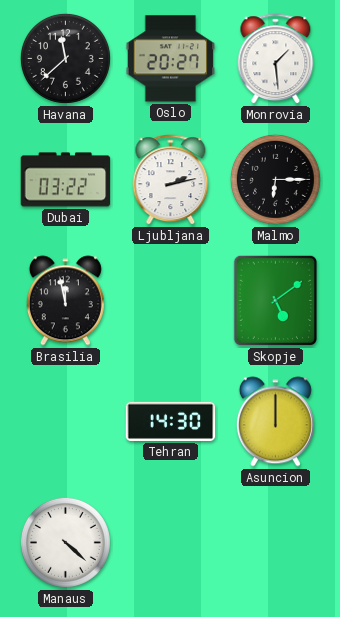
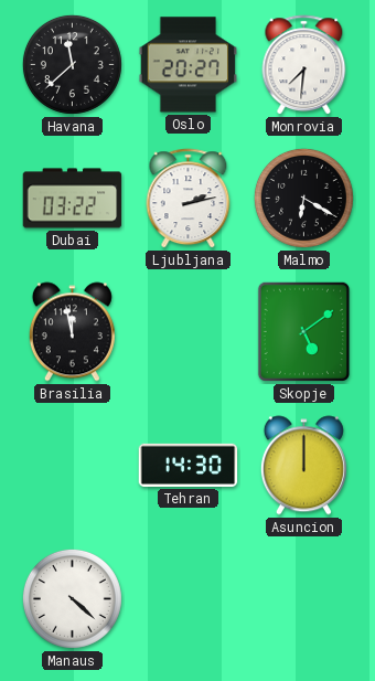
Monrovia: 1:29 -> 7:31 (304, 65)
Malmo: 6:15 -> 6:20 (303, 198)
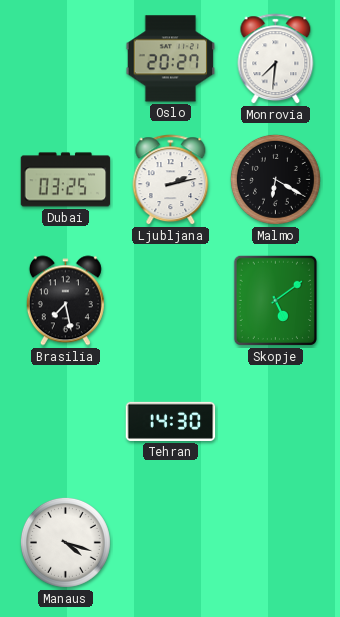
Havana: 11:38 -> none (72, 64)
Dubai: 03:22 -> 03:25 (66, 180)
Brasilia: 11:58 -> 7:28 (65, 301)
Asuncion: 12:00 -> none (303, 466)
Manaus: 4:22 -> 4:18 (65, 542)
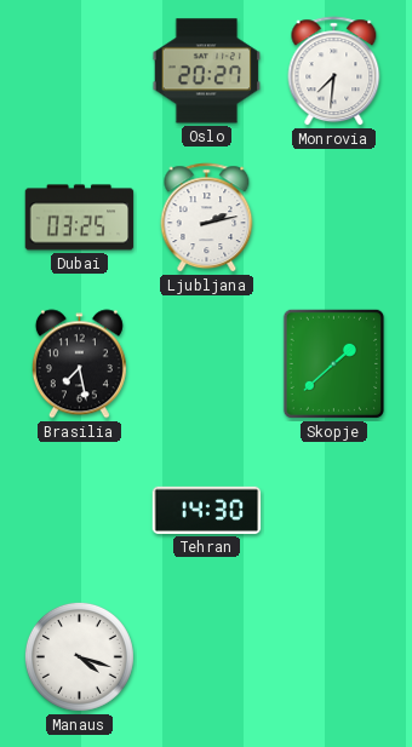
Malmo: 6:20 -> none (275, 179)
Skopje: 5:09 -> 1:38 (333, 363)
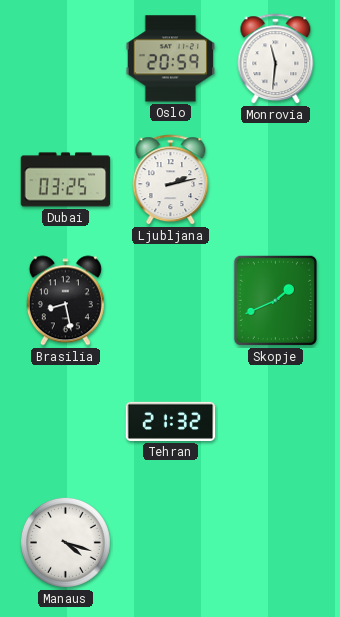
Oslo: 20:27 -> 20:59 (171, 59)
Monrovia: 7:31 -> 11:31 (276, 59)
Brasilia: 7:28 -> 8:28 (65, 301)
Skopje: 1:38 -> 1:41 (275, 300)
Tehran: 14:30 -> 21:32 (171, 421)
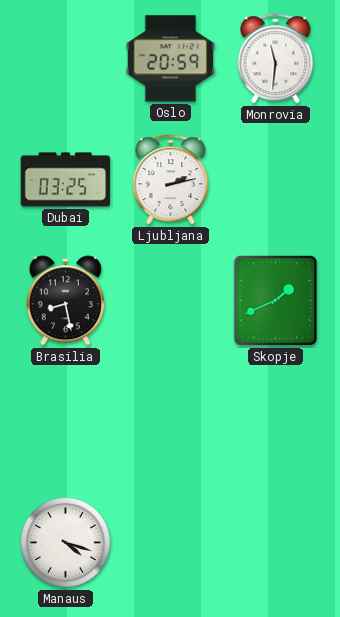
Tehran: 21:32 -> none (171, 421)
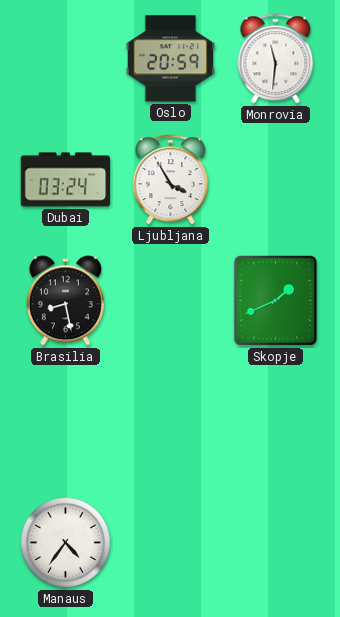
Dubai: 03:25 -> 03:24 (66, 180)
Ljubljana: 2:13 -> 3:55 (171, 180)
Manaus: 4:18 -> 4:36 (65, 542)
